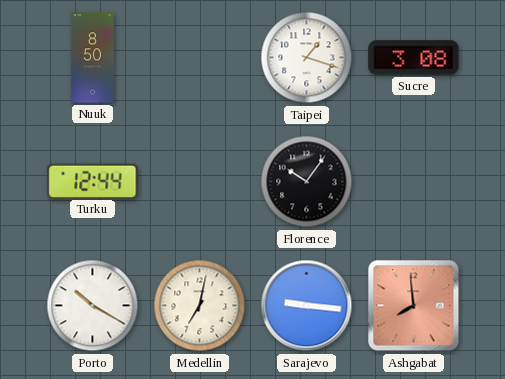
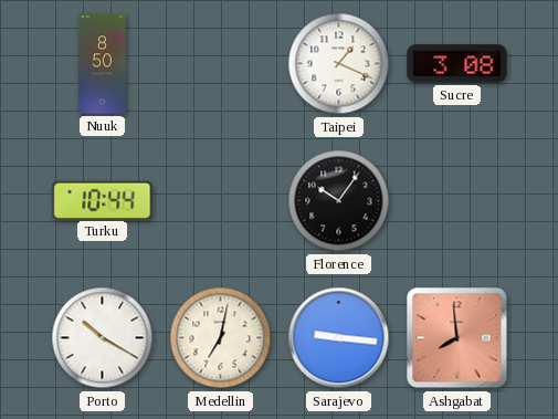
Taipei: 1:18 -> 1:19 (339, 64)
Turku: 12:44 -> 10:44 (103, 200)
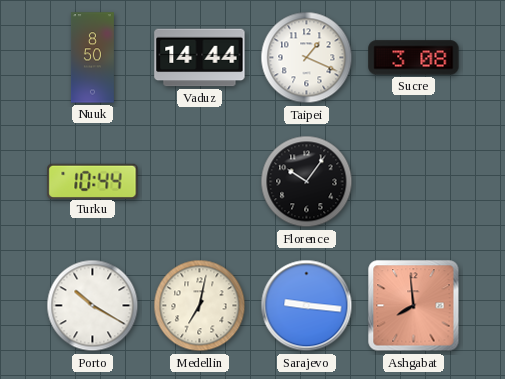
Vaduz: none -> 14:44 (200, 58)
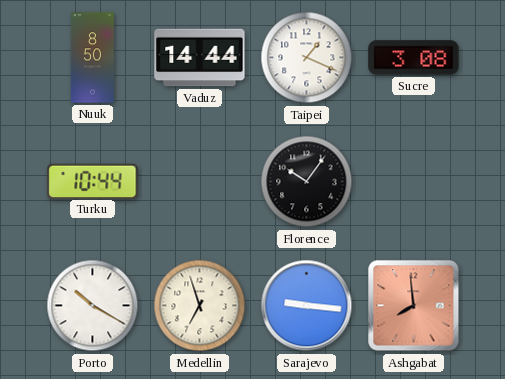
Medellin: 7:02 -> 6:57 (200, 306)
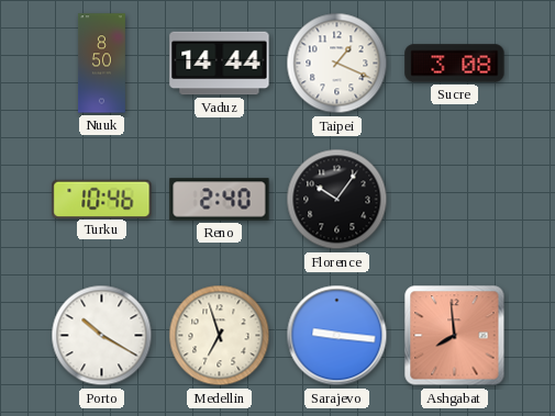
Turku: 10:44 -> 10:46 (102, 199)
Reno: none -> 2:40 (220, 200)
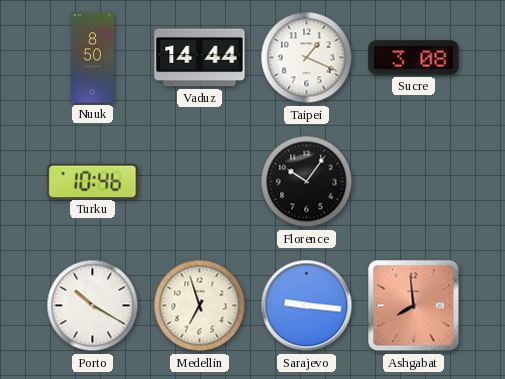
Reno: 2:40 -> none (220, 200)
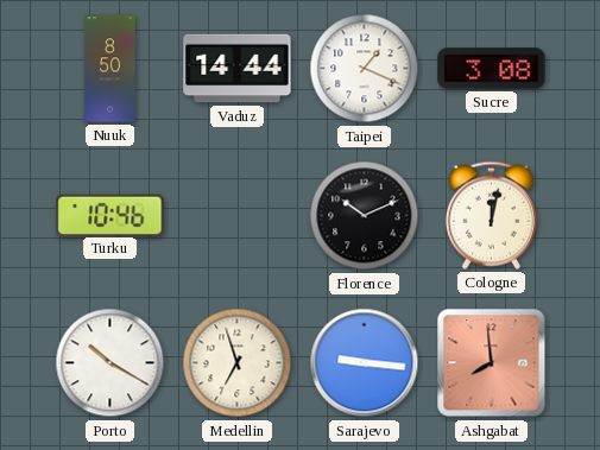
Florence: 10:06 -> 10:11 (365, 216)
Cologne: none -> 12:02 (491, 215)
